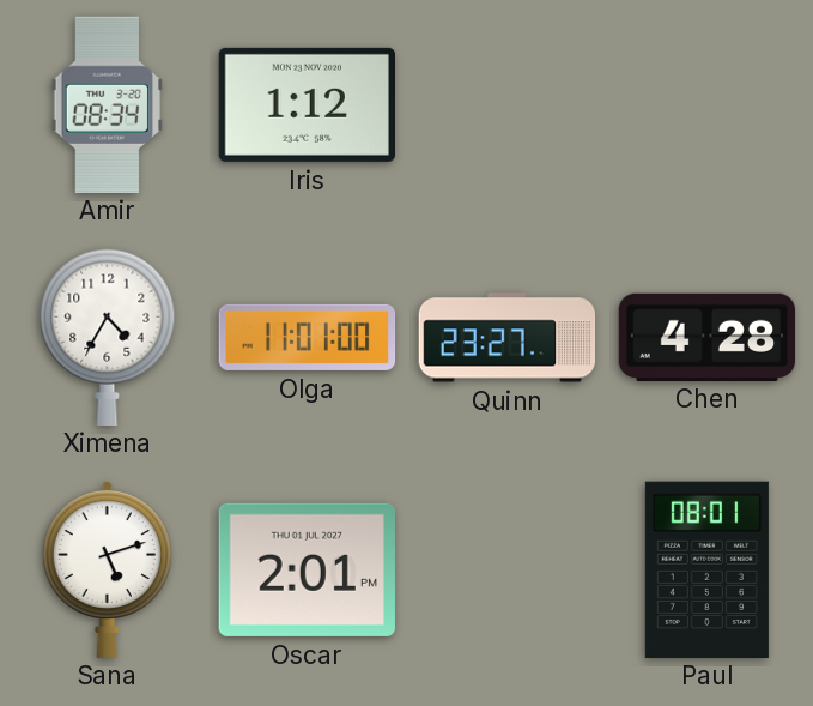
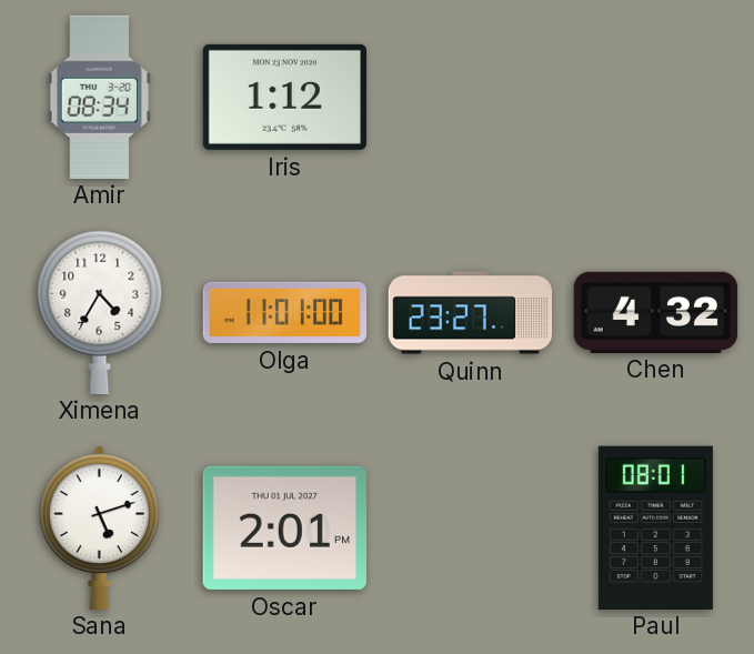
Chen: 4:28 -> 4:32 (656, 312)
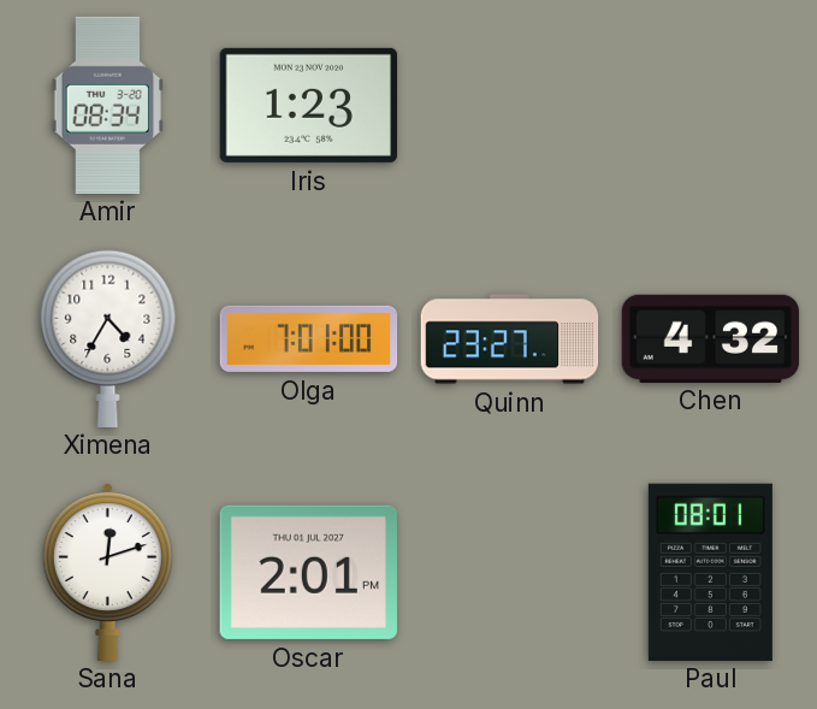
Iris: 1:12 -> 1:23 (308, 105)
Olga: 11:01 -> 7:01 (309, 338)
Sana: 5:12 -> 12:12 (107, 571)
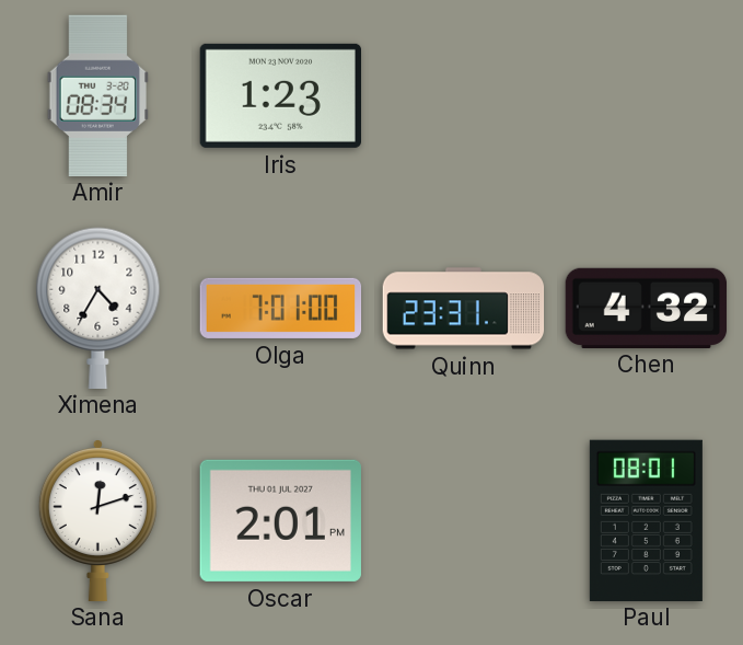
Quinn: 23:27 -> 23:31 (464, 309)
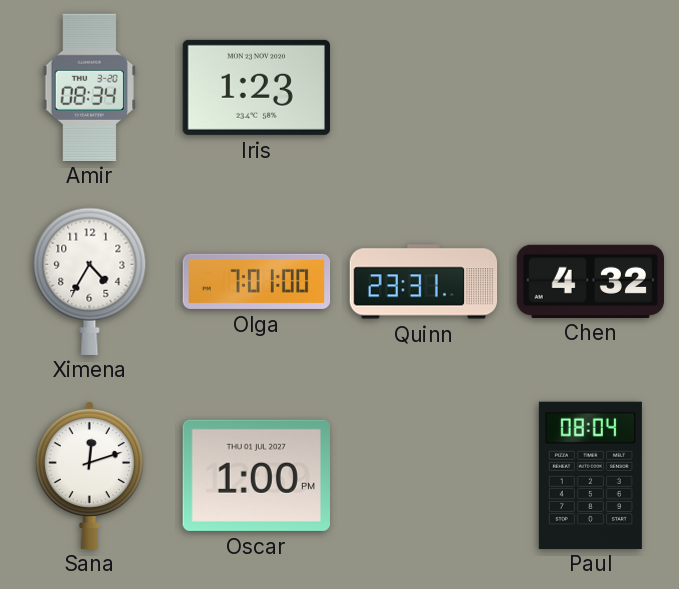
Oscar: 2:01 -> 1:00 (256, 475)
Paul: 08:01 -> 08:04 (590, 475)
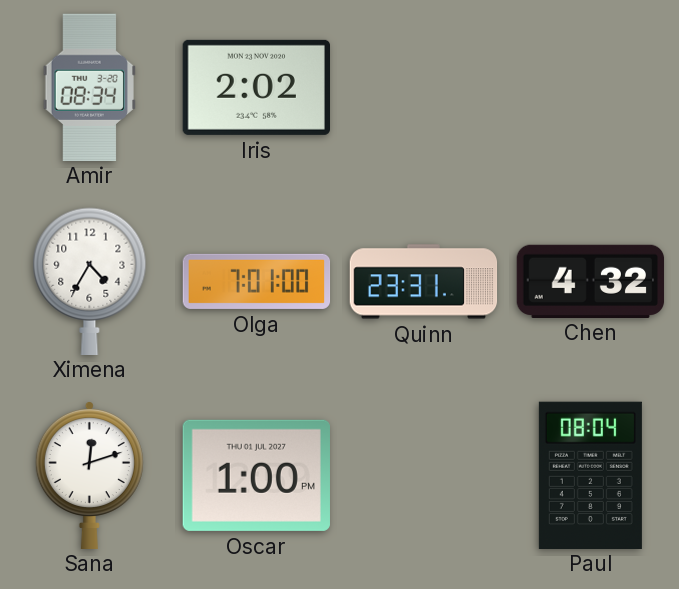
Iris: 1:23 -> 2:02 (256, 87)
